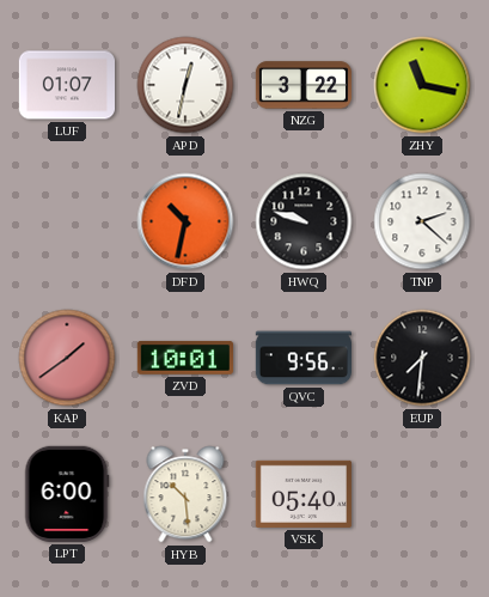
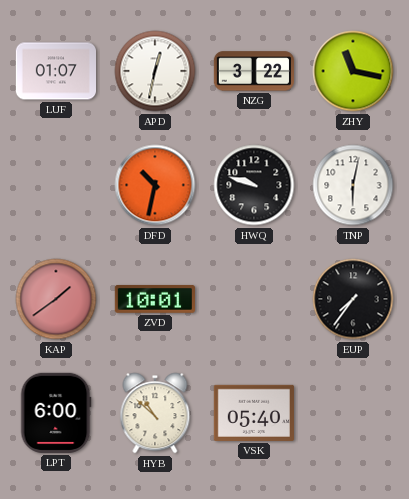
TNP: 2:22 -> 6:02 (353, 185)
QVC: 9:56 -> none (302, 358)
EUP: 7:31 -> 7:36 (353, 299)
HYB: 10:29 -> 10:52 (155, 413)
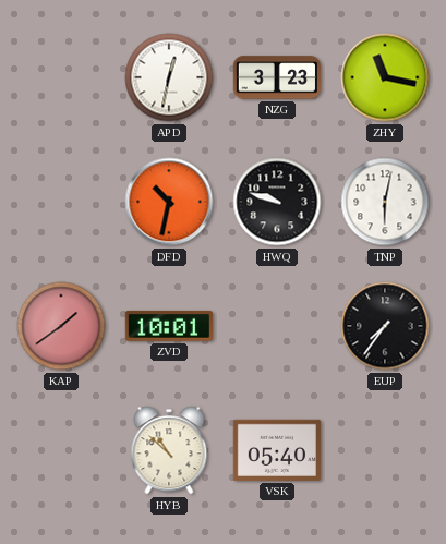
LUF: 01:07 -> none (55, 71)
NZG: 3:22 -> 3:23 (277, 77)
LPT: 6:00 -> none (56, 413)
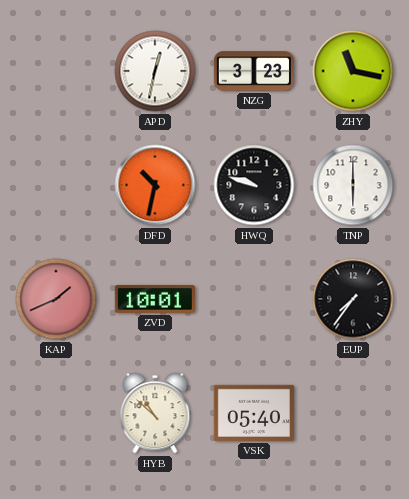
TNP: 6:02 -> 6:00 (353, 185)
KAP: 1:39 -> 1:41 (56, 299)
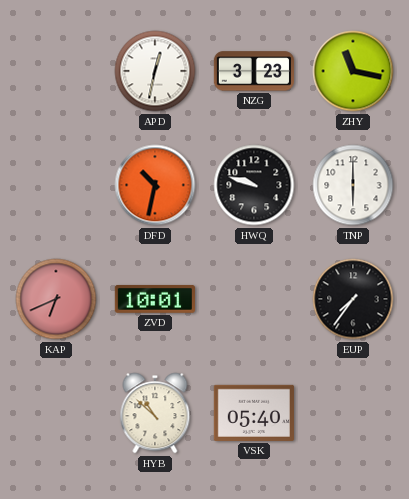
KAP: 1:41 -> 6:41 (56, 299)
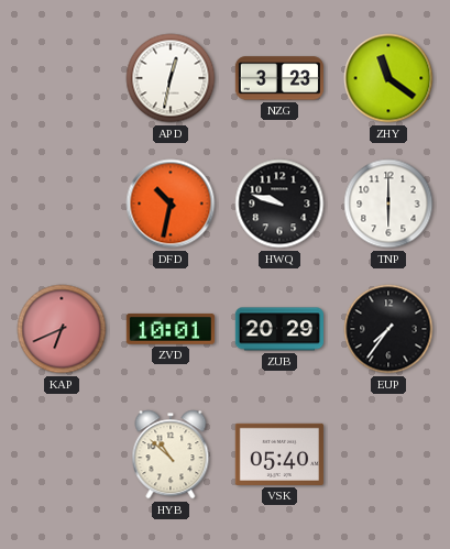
ZHY: 11:17 -> 11:21 (388, 78)
ZUB: none -> 20:29 (278, 329)
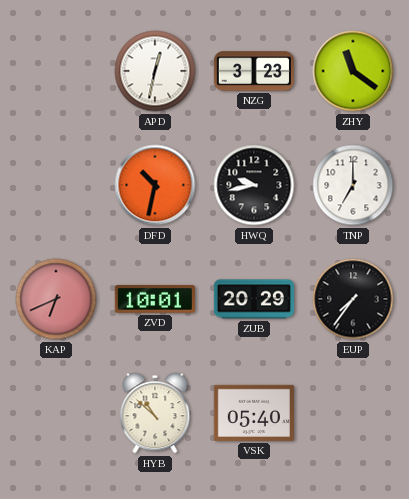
HWQ: 9:48 -> 9:43 (254, 185)
TNP: 6:00 -> 7:00 (353, 185)
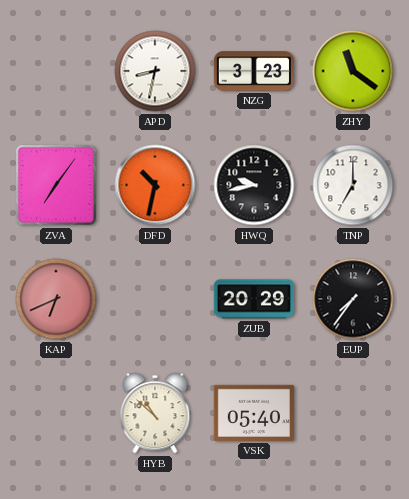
APD: 12:32 -> 8:32 (155, 71)
ZVA: none -> 7:06 (57, 186)
ZVD: 10:01 -> none (155, 299)
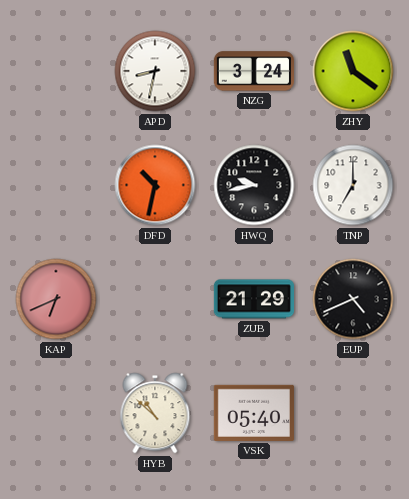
NZG: 3:23 -> 3:24 (254, 71)
ZVA: 7:06 -> none (57, 186)
ZUB: 20:29 -> 21:29 (253, 299)
EUP: 7:36 -> 4:41 (353, 299)
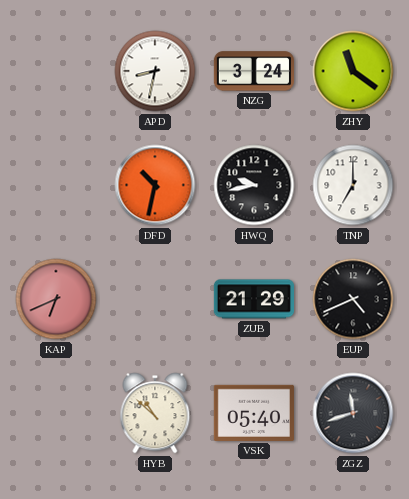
ZGZ: none -> 11:42 (353, 413)
